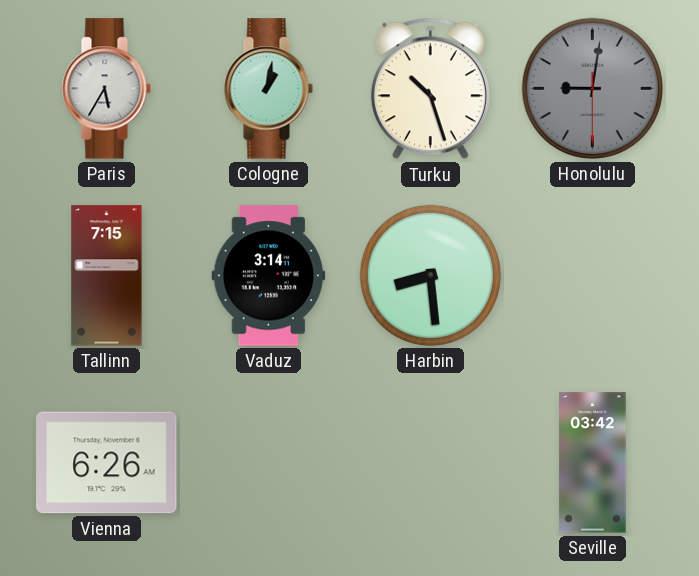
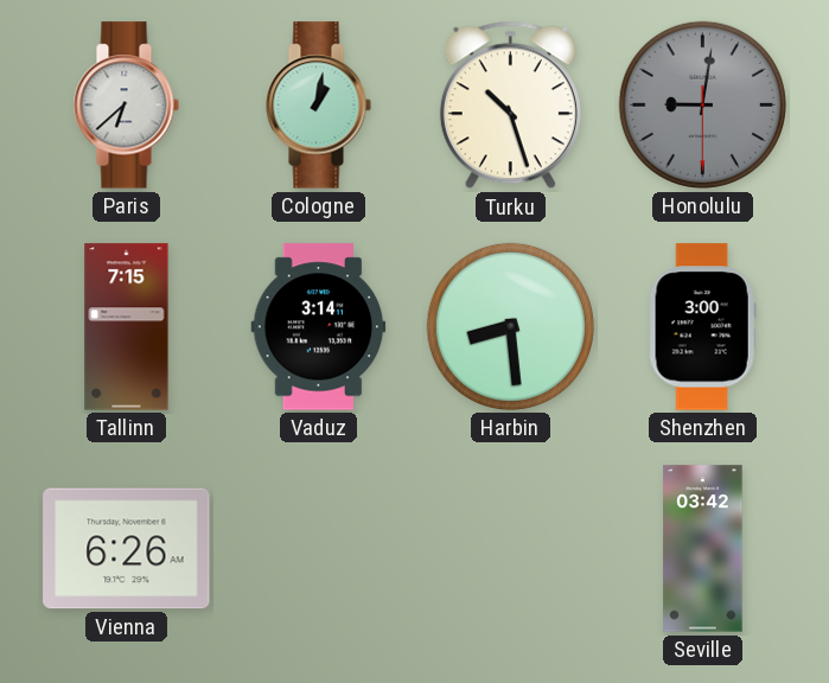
Paris: 5:35 -> 6:38 (126, 106)
Shenzhen: none -> 3:00 (702, 327)
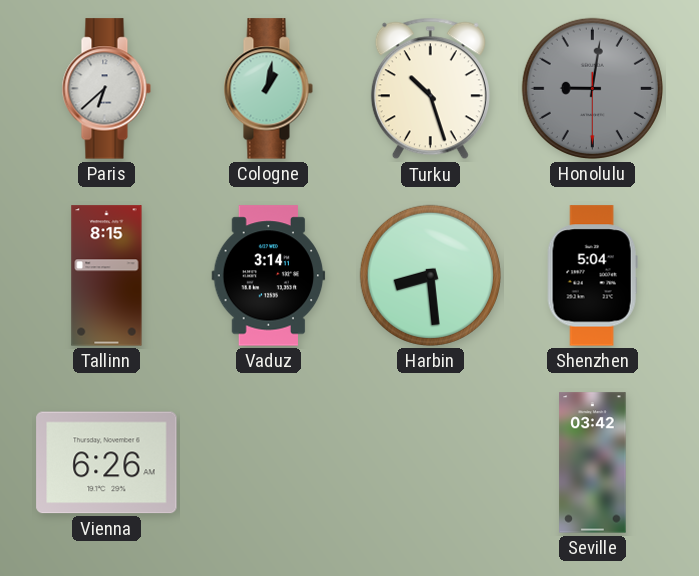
Tallinn: 7:15 -> 8:15 (107, 276)
Shenzhen: 3:00 -> 5:04 (592, 276)
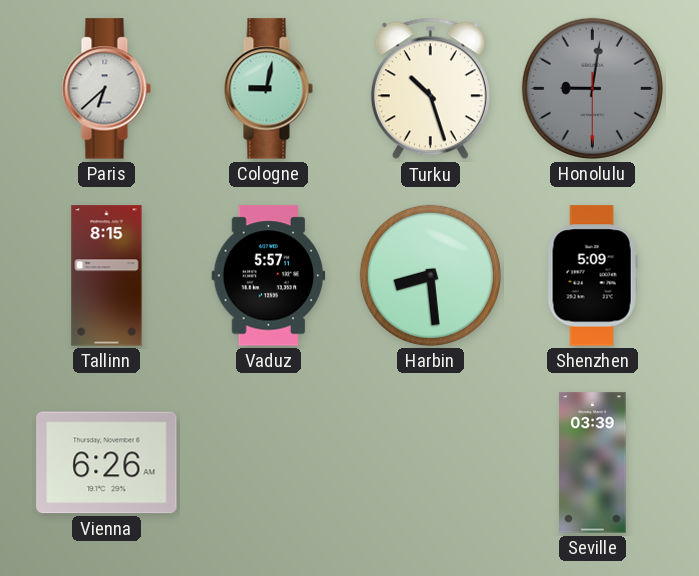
Cologne: 1:02 -> 9:02 (268, 89)
Vaduz: 3:14 -> 5:57 (269, 276)
Shenzhen: 5:04 -> 5:09 (592, 276)
Seville: 03:42 -> 03:39 (593, 463)
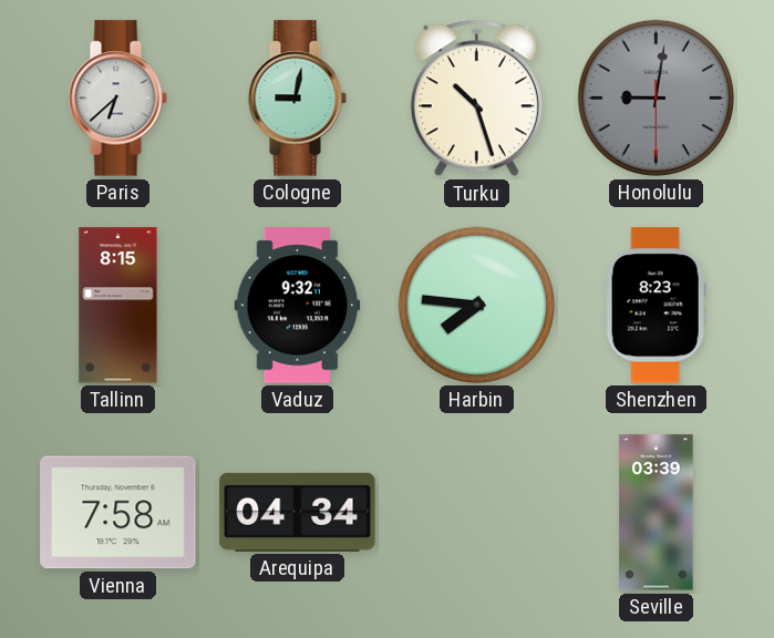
Vaduz: 5:57 -> 9:32 (298, 306)
Harbin: 8:29 -> 7:46 (476, 305)
Shenzhen: 5:09 -> 8:23 (656, 306)
Vienna: 6:26 -> 7:58 (118, 513)
Arequipa: none -> 04:34 (298, 512)
